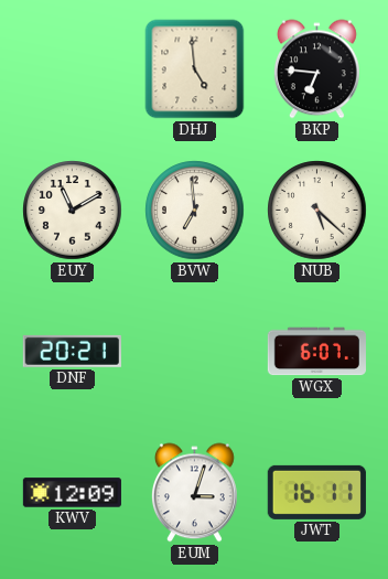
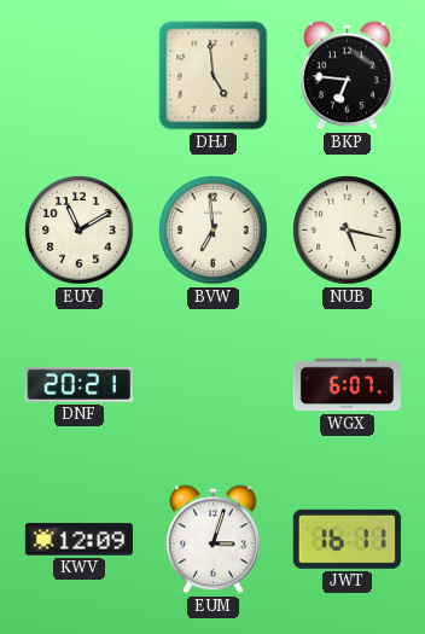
NUB: 5:22 -> 5:17 (348, 231)
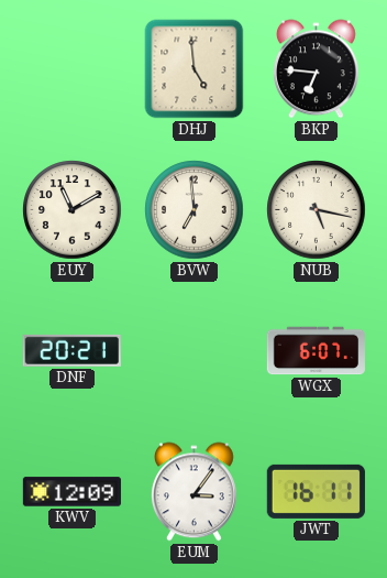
EUM: 3:03 -> 3:06 (193, 492)
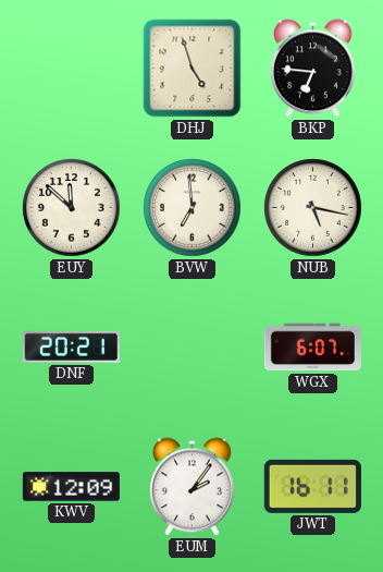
DHJ: 4:59 -> 4:57 (193, 69)
EUY: 11:10 -> 11:52 (72, 208)
EUM: 3:06 -> 2:06 (191, 487)
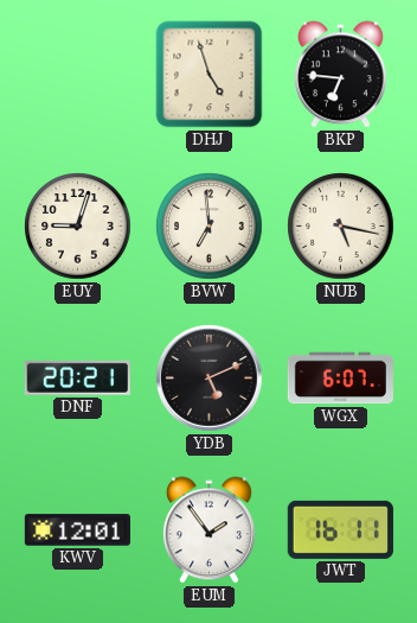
EUY: 11:52 -> 9:03 (78, 227)
YDB: none -> 5:11 (210, 379)
KWV: 12:09 -> 12:01 (77, 530)
EUM: 2:06 -> 1:54 (208, 530)
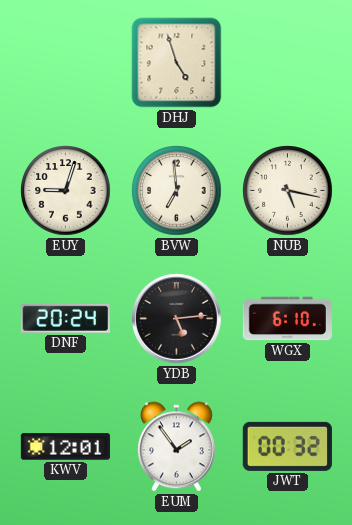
BKP: 6:46 -> none (340, 75)
DNF: 20:21 -> 20:24 (65, 318)
YDB: 5:11 -> 5:14 (177, 319)
WGX: 6:07 -> 6:10 (287, 319)
JWT: 16:11 -> 00:32 (287, 446)
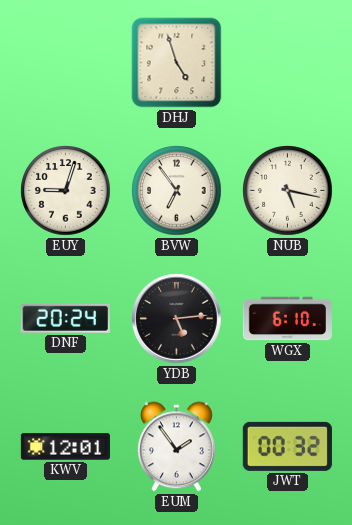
BVW: 6:59 -> 6:54 (177, 191)
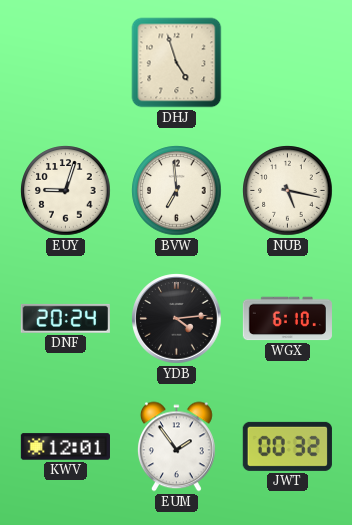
BVW: 6:54 -> 6:59 (177, 191)
YDB: 5:14 -> 4:14 (177, 319)
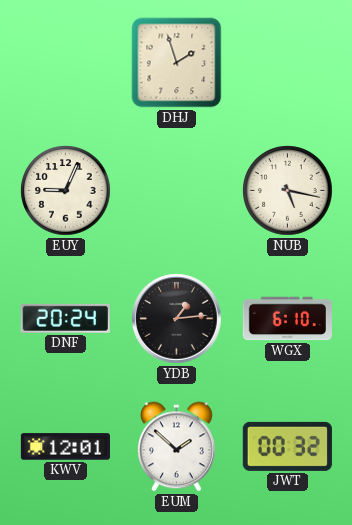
DHJ: 4:57 -> 1:57 (177, 63)
EUY: 9:03 -> 9:04 (66, 191)
BVW: 6:59 -> none (177, 191)
YDB: 4:14 -> 1:14 (177, 319)
EUM: 1:54 -> 1:52 (176, 447)
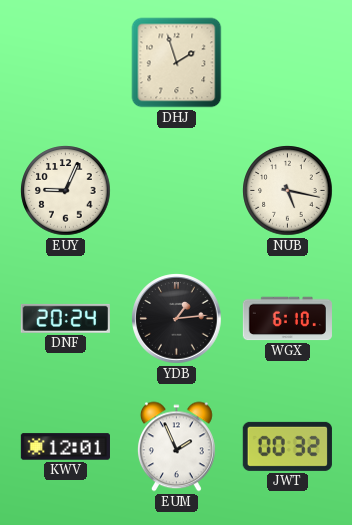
EUM: 1:52 -> 1:56 (176, 447)
